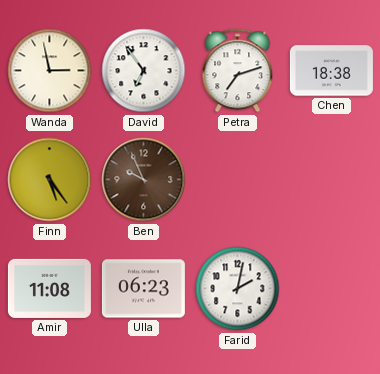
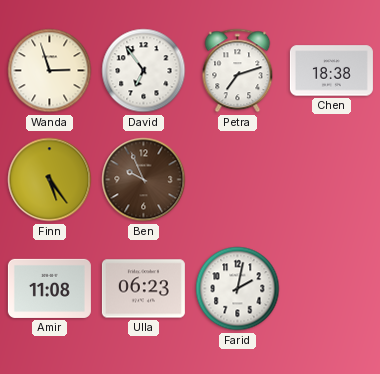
Wanda: 2:58 -> 2:57 (50, 71)
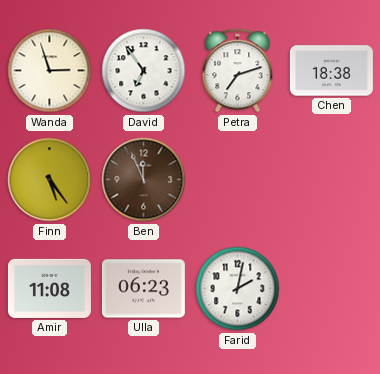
Ben: 9:56 -> 11:56 (144, 180)
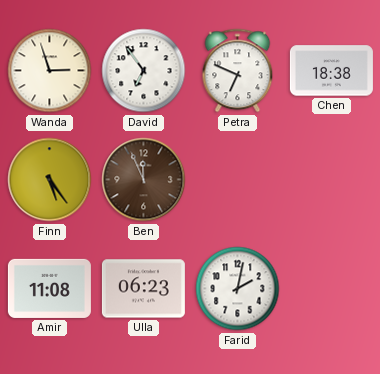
Petra: 7:12 -> 6:49 (238, 71)
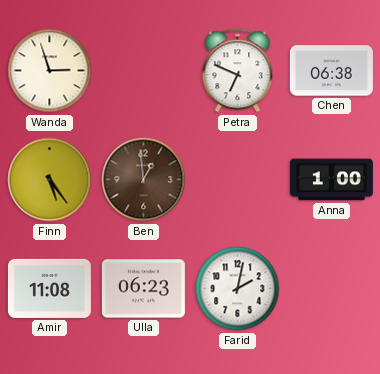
David: 6:54 -> none (144, 71)
Chen: 18:38 -> 06:38 (331, 71)
Ben: 11:56 -> 12:59 (144, 180)
Anna: none -> 1:00 (331, 180)
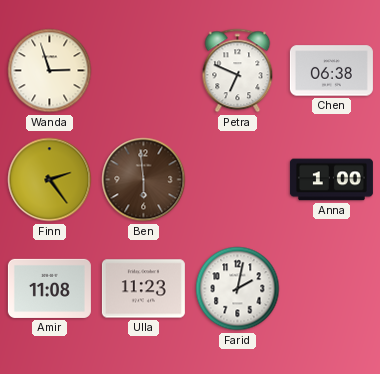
Finn: 5:24 -> 2:24 (50, 180)
Ben: 12:59 -> 5:59 (144, 180)
Ulla: 06:23 -> 11:23 (143, 289)
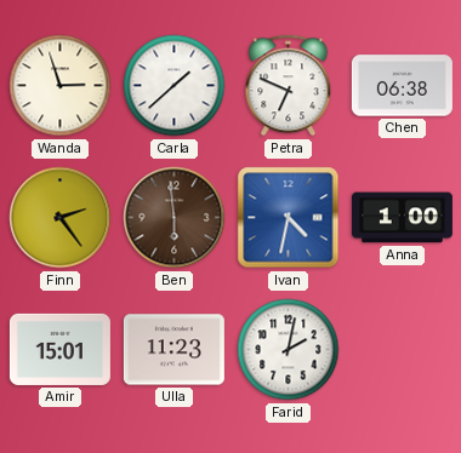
Carla: none -> 1:38 (175, 86)
Ivan: none -> 4:32 (289, 218)
Amir: 11:08 -> 15:01 (59, 349)
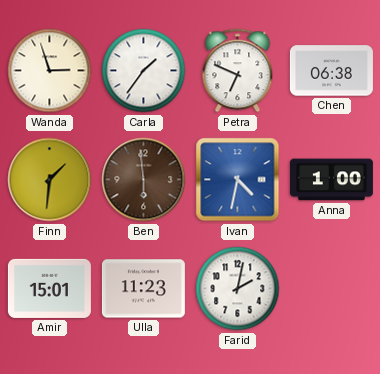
Carla: 1:38 -> 1:36 (144, 71)
Finn: 2:24 -> 1:31 (50, 180)
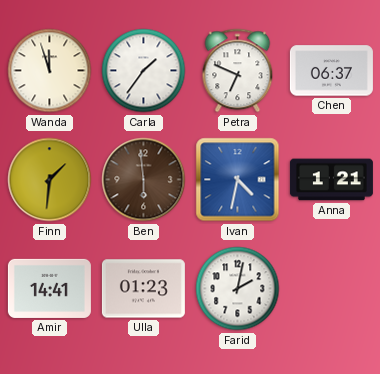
Wanda: 2:57 -> 11:57 (50, 71)
Chen: 06:38 -> 06:37 (331, 71)
Anna: 1:00 -> 1:21 (331, 180)
Amir: 15:01 -> 14:41 (49, 288)
Ulla: 11:23 -> 01:23 (143, 289)
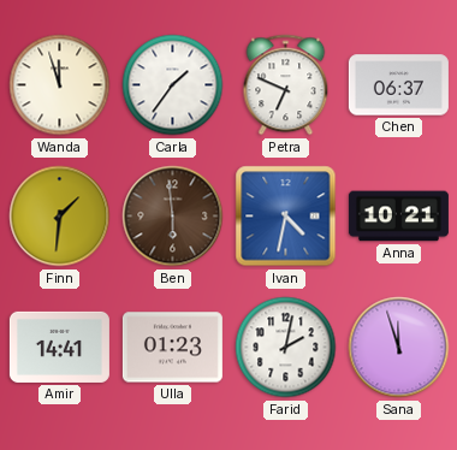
Anna: 1:21 -> 10:21 (398, 217)
Sana: none -> 11:57 (399, 348)
